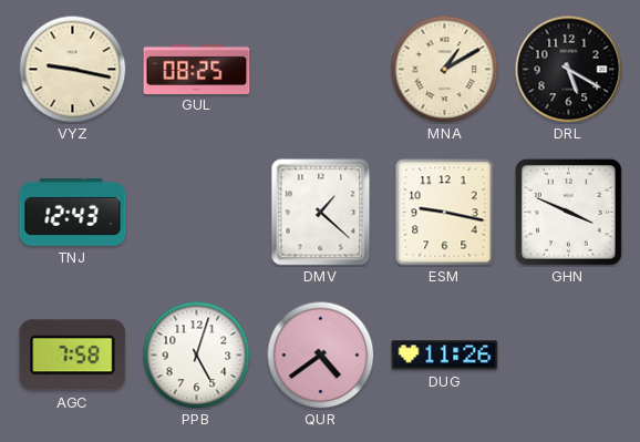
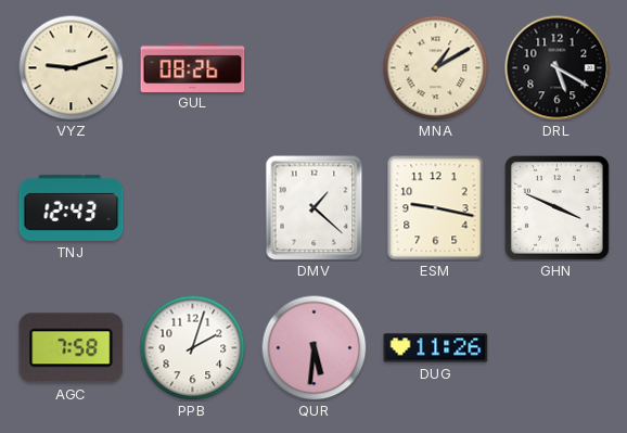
VYZ: 9:17 -> 9:12 (71, 67)
GUL: 08:25 -> 08:26 (193, 67)
PPB: 5:03 -> 2:03 (192, 347)
QUR: 4:39 -> 5:31 (313, 347)
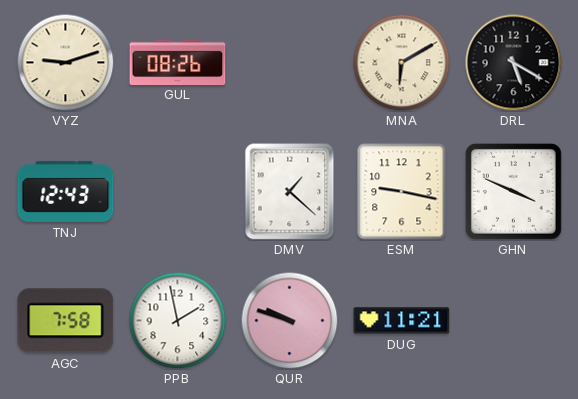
MNA: 1:10 -> 6:10 (401, 62)
PPB: 2:03 -> 1:58 (177, 320)
QUR: 5:31 -> 9:48 (289, 320)
DUG: 11:26 -> 11:21 (402, 321)
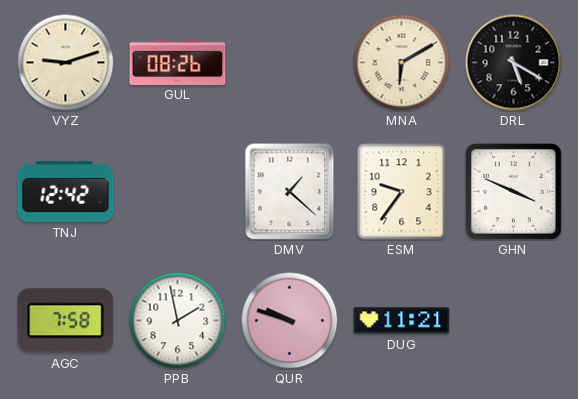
TNJ: 12:43 -> 12:42 (66, 191)
ESM: 9:17 -> 9:36 (402, 192)
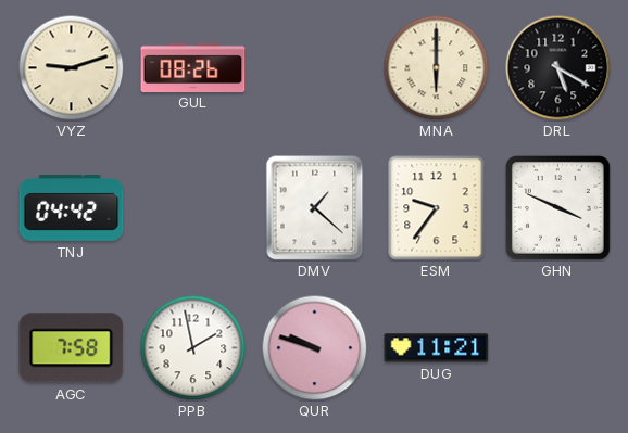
MNA: 6:10 -> 6:00 (436, 67)
TNJ: 12:42 -> 04:42 (72, 207)
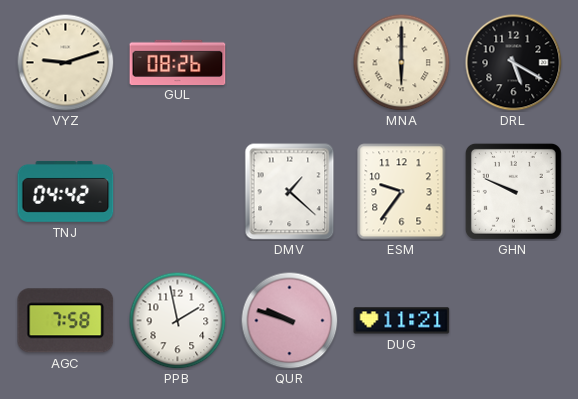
GHN: 3:49 -> 9:49 (513, 191)
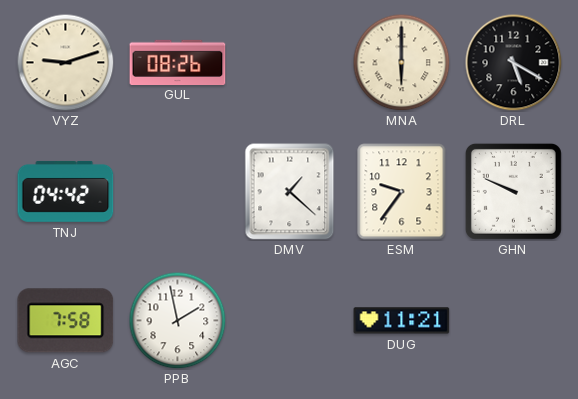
QUR: 9:48 -> none (289, 320)
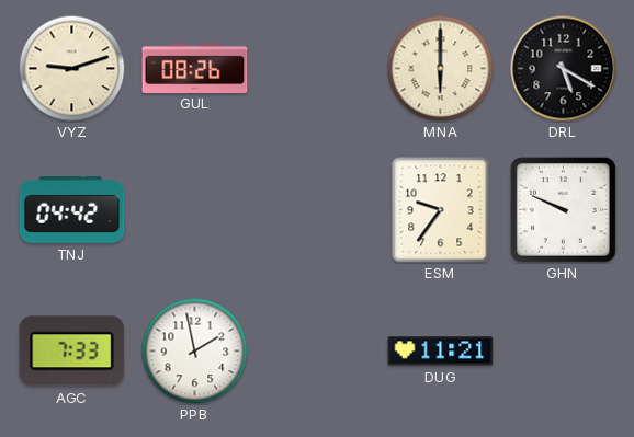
DMV: 1:22 -> none (290, 192)
AGC: 7:58 -> 7:33 (72, 352)
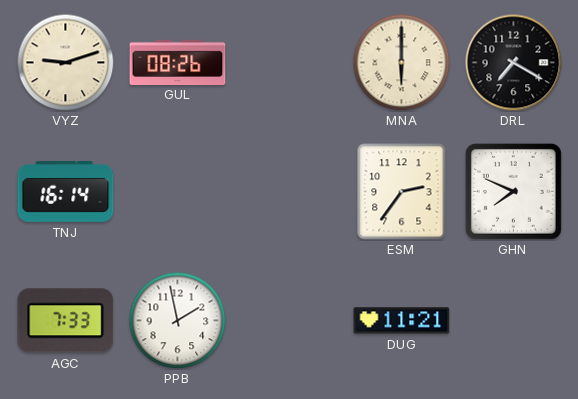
DRL: 5:20 -> 7:20 (514, 63)
TNJ: 04:42 -> 16:14 (66, 191)
ESM: 9:36 -> 2:36 (402, 192)
GHN: 9:49 -> 7:49 (513, 191)
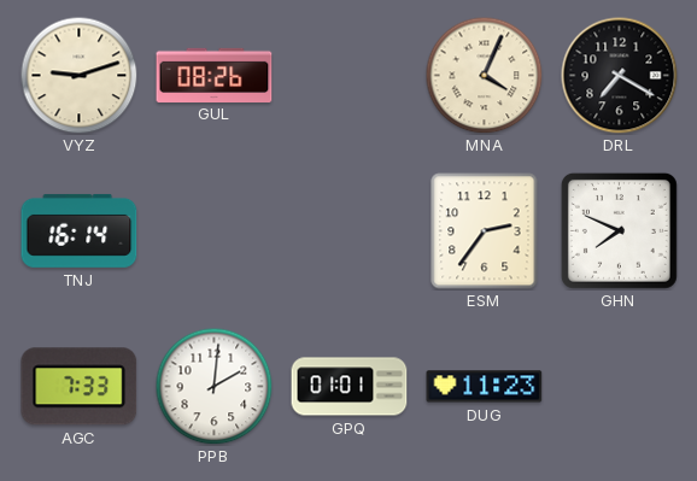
MNA: 6:00 -> 4:04 (484, 75)
PPB: 1:58 -> 2:01 (213, 386)
GPQ: none -> 01:01 (350, 387)
DUG: 11:21 -> 11:23 (485, 387)
